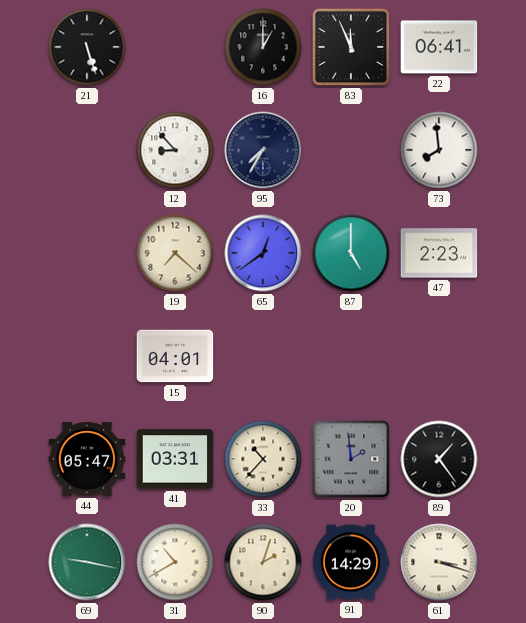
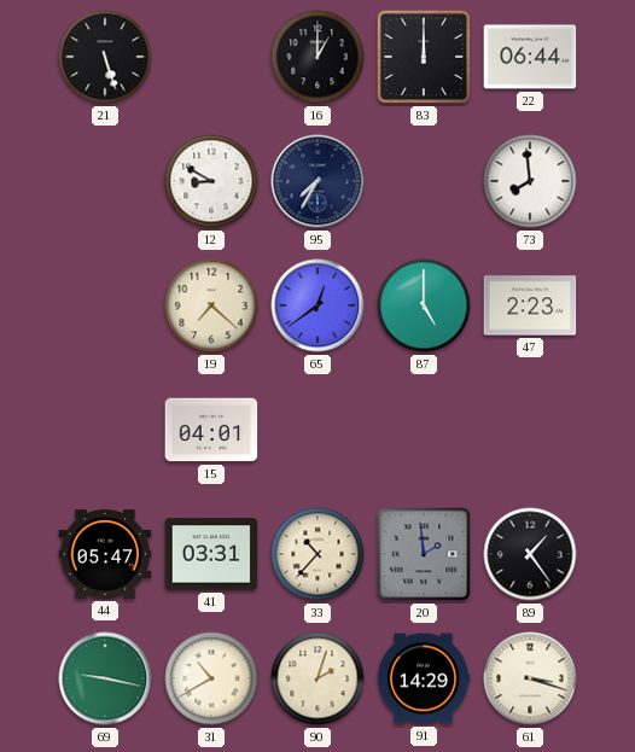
83: 11:56 -> 12:00 (424, 57)
22: 06:41 -> 06:44 (530, 57)
12: 8:53 -> 8:50 (211, 181)
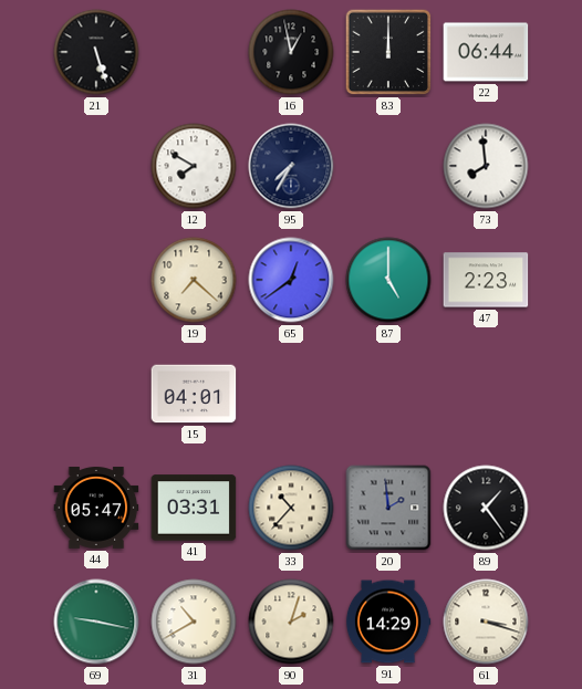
16: 1:00 -> 12:58 (291, 52)
12: 8:50 -> 7:50 (194, 166)
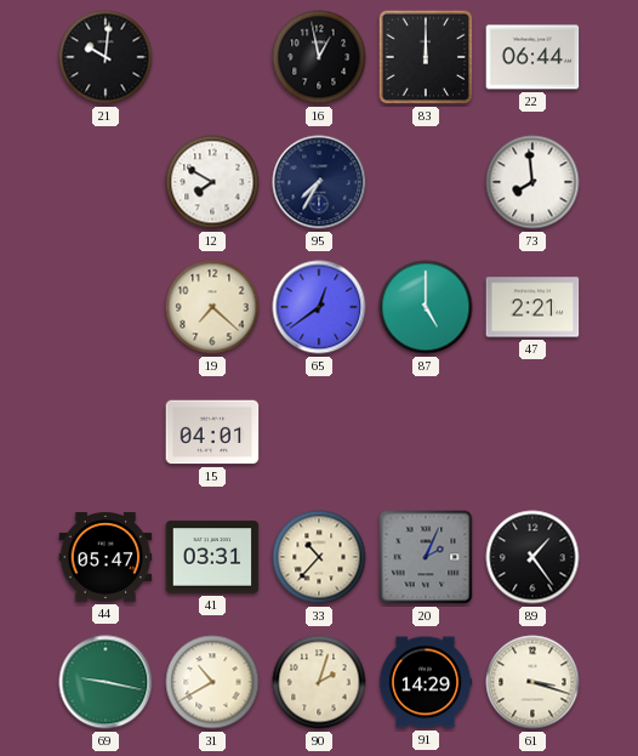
21: 5:27 -> 10:01 (106, 57)
47: 2:23 -> 2:21 (532, 307)
20: 1:59 -> 2:04 (426, 557)
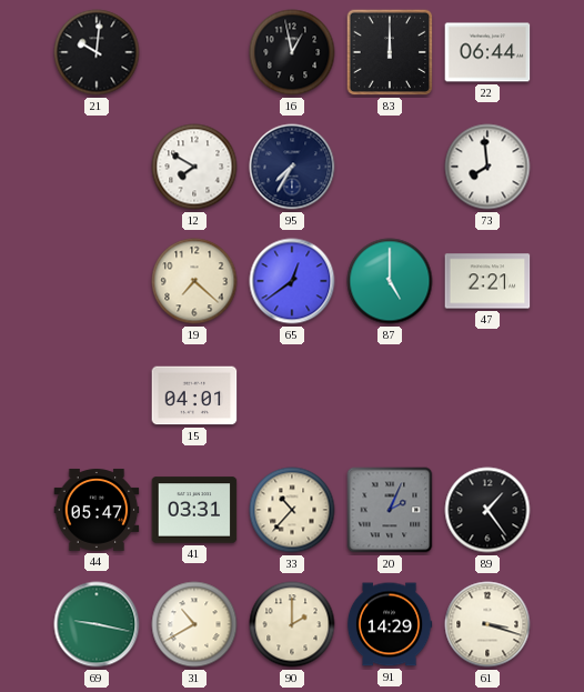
90: 2:03 -> 2:00 (292, 624)
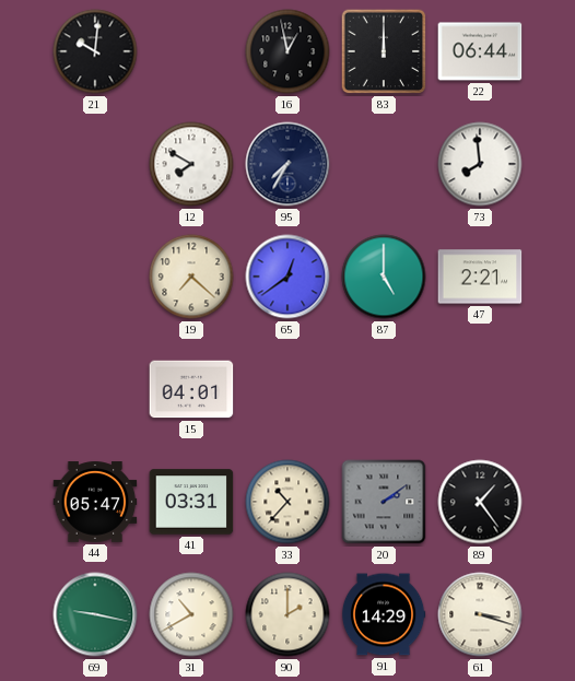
20: 2:04 -> 2:09 (384, 502)
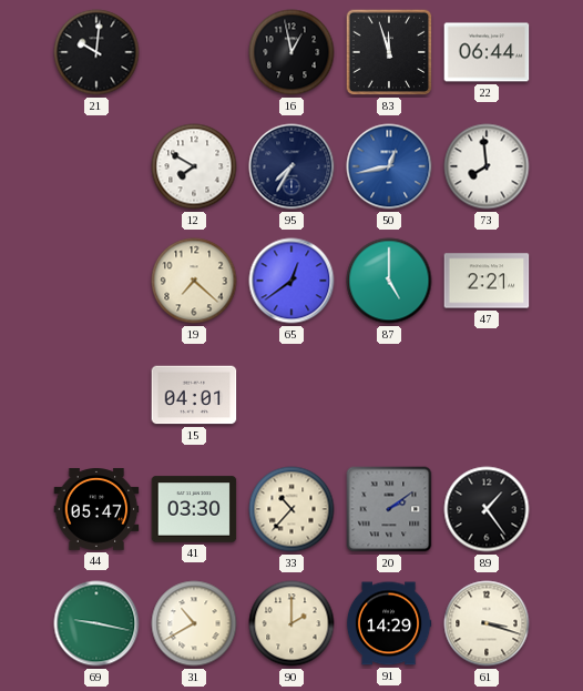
83: 12:00 -> 11:57 (389, 52)
50: none -> 12:43 (389, 166)
41: 03:31 -> 03:30 (194, 509)
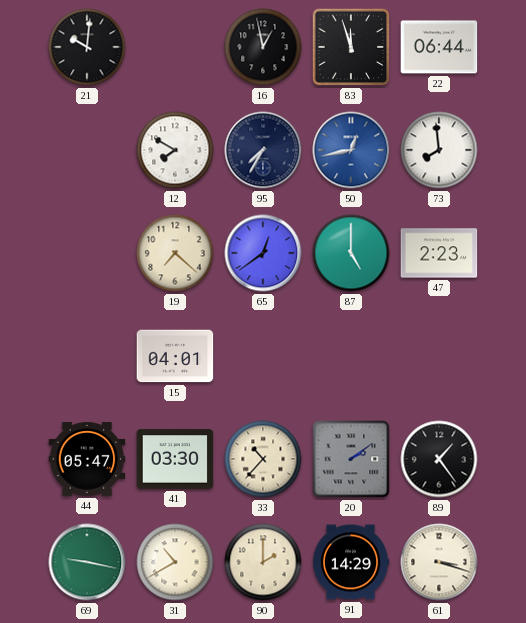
47: 2:21 -> 2:23 (439, 253)
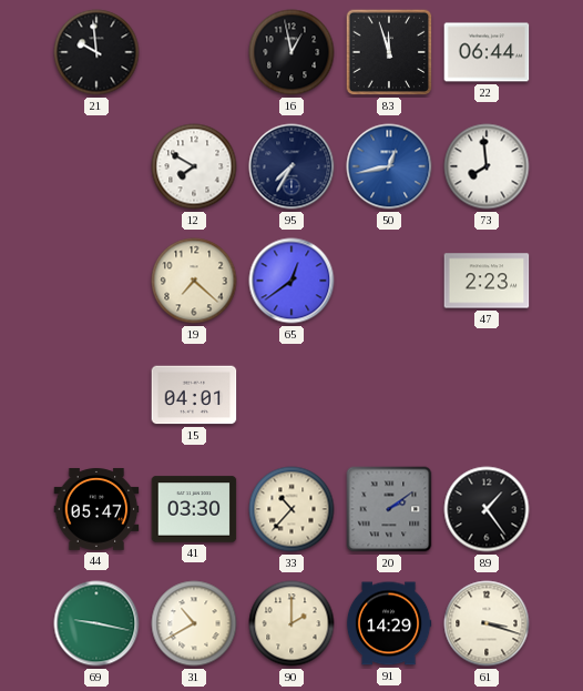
21: 10:01 -> 9:59 (96, 52)
87: 5:00 -> none (351, 253)
